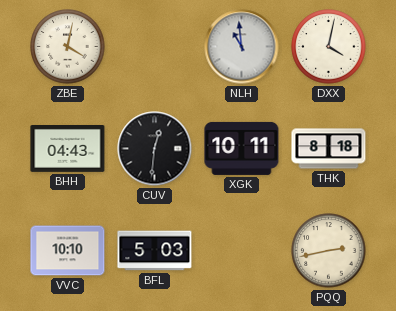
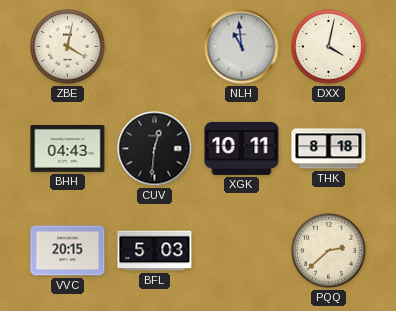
VVC: 10:10 -> 20:15 (68, 251)
PQQ: 2:43 -> 2:38 (329, 251)
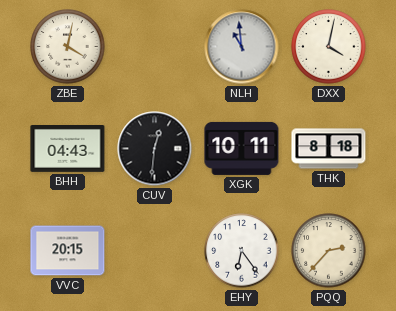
BFL: 5:03 -> none (155, 251)
EHY: none -> 6:24 (242, 251)
PQQ: 2:38 -> 2:37 (329, 251)
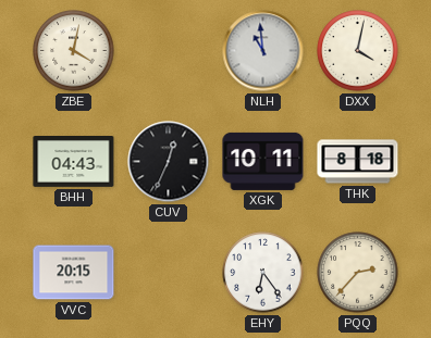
CUV: 12:31 -> 12:34 (169, 162)
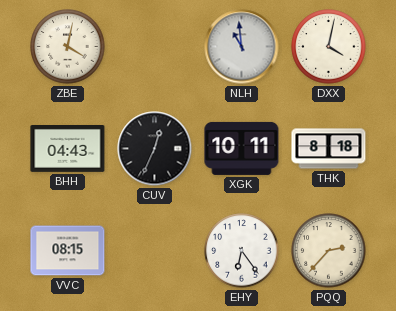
VVC: 20:15 -> 08:15 (68, 251)
